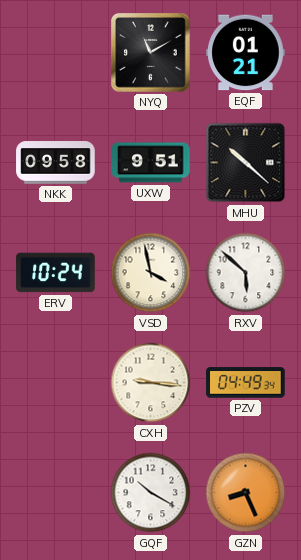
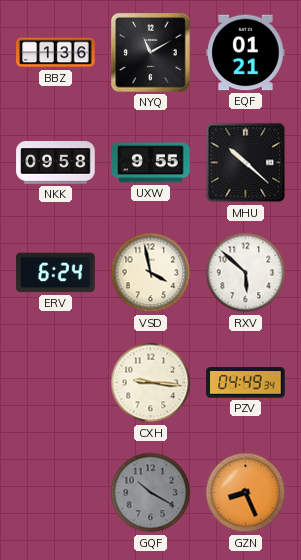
BBZ: none -> 1:36 (56, 53)
UXW: 9:51 -> 9:55 (151, 163)
ERV: 10:24 -> 6:24 (56, 273)
GQF dial: white -> grey (151, 493)
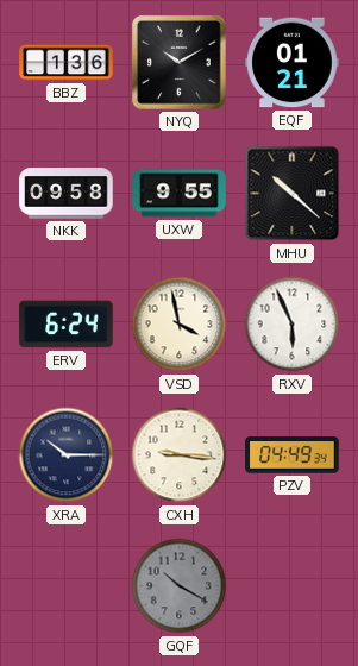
NYQ: 11:10 -> 10:10 (180, 63)
RXV: 5:52 -> 5:56 (293, 325)
XRA: none -> 10:15 (67, 455)
GZN: 8:26 -> none (246, 493)
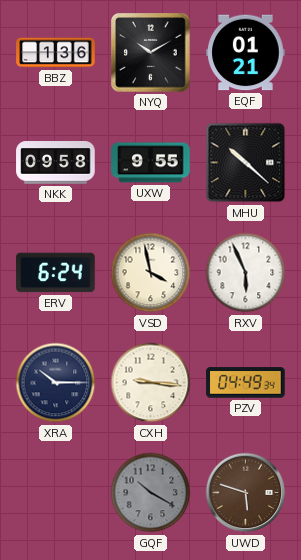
UWD: none -> 5:48 (246, 493)
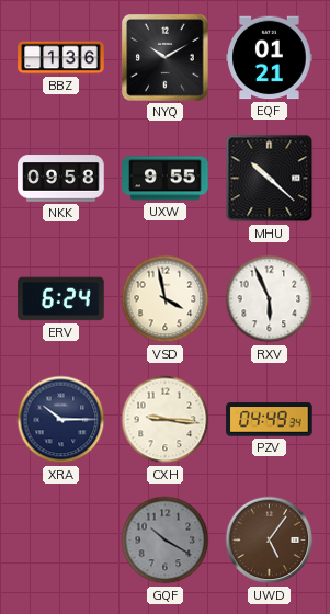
UWD: 5:48 -> 5:06 (270, 541)
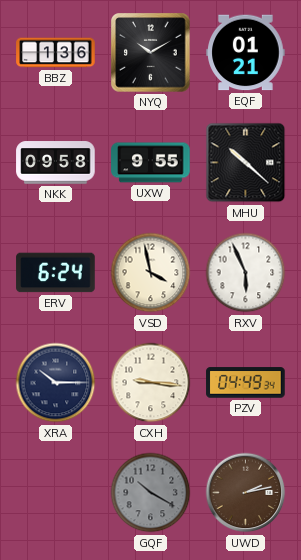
UWD: 5:06 -> 2:13 (246, 493)
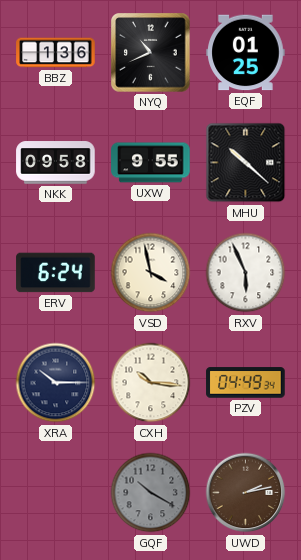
NYQ: 10:10 -> 10:41 (151, 53)
EQF: 01:21 -> 01:25 (246, 53)
CXH: 9:16 -> 10:16 (151, 383)
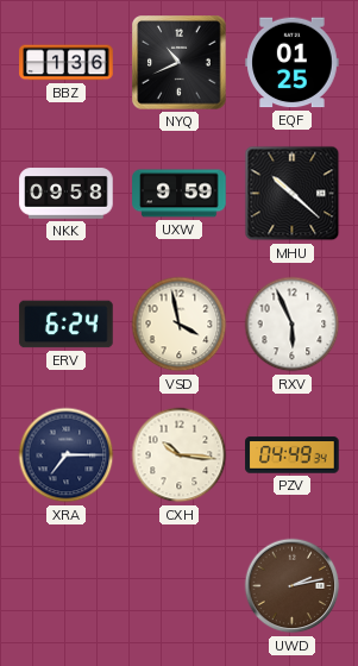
UXW: 9:55 -> 9:59 (180, 194)
XRA: 10:15 -> 7:15 (67, 455)
GQF: 10:20 -> none (151, 493)
